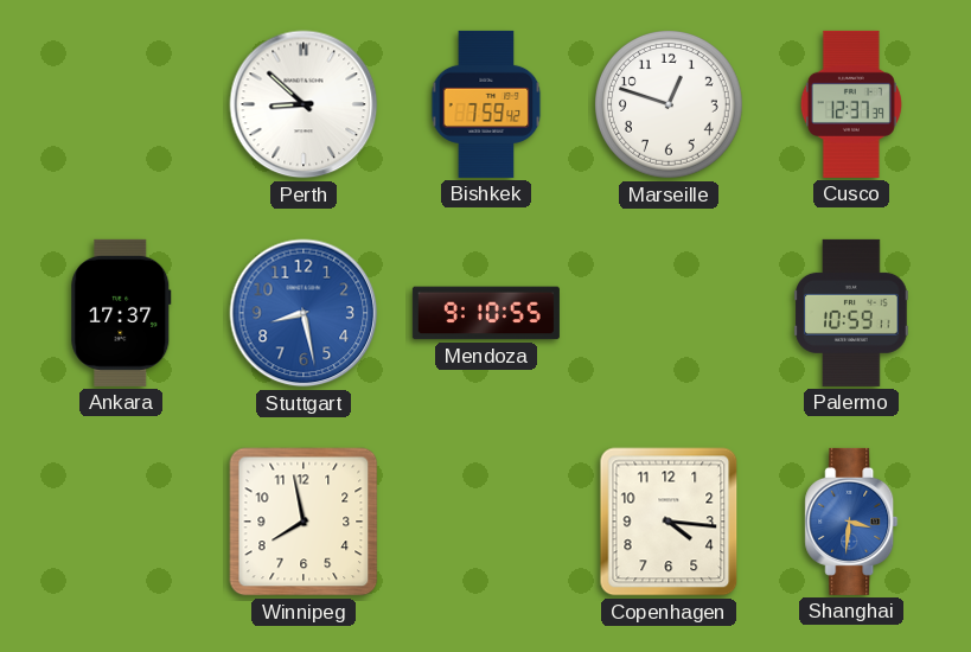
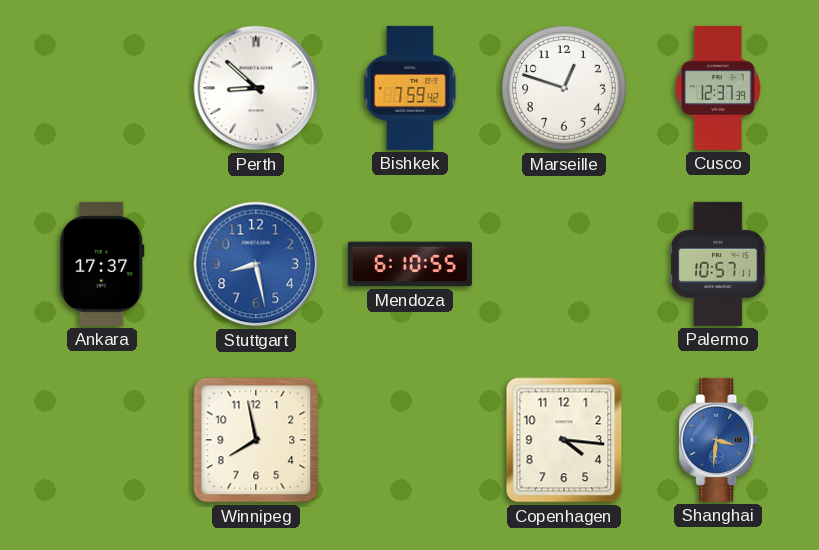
Mendoza: 9:10 -> 6:10 (410, 264)
Palermo: 10:59 -> 10:57 (718, 264)
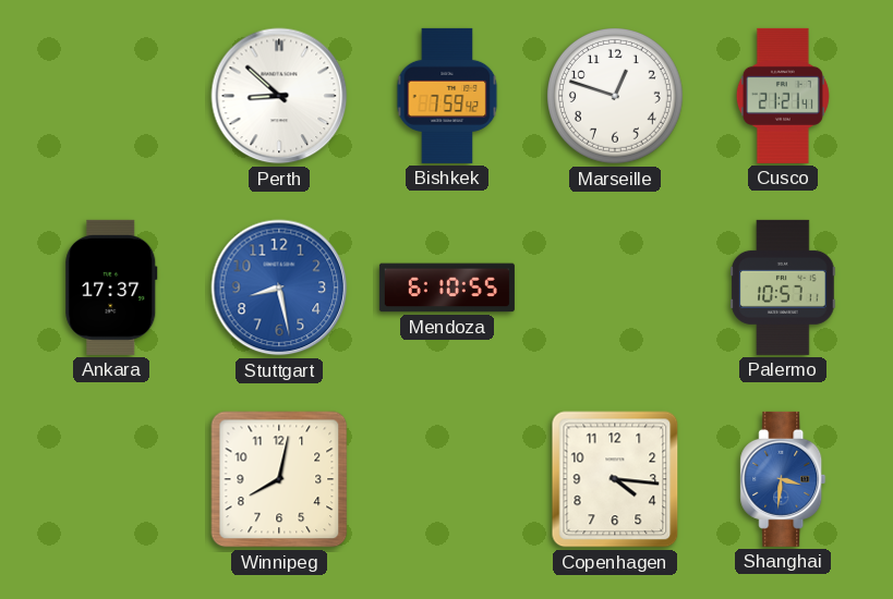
Cusco: 12:37 -> 21:21 (783, 96)
Winnipeg: 7:58 -> 8:02 (279, 479)
